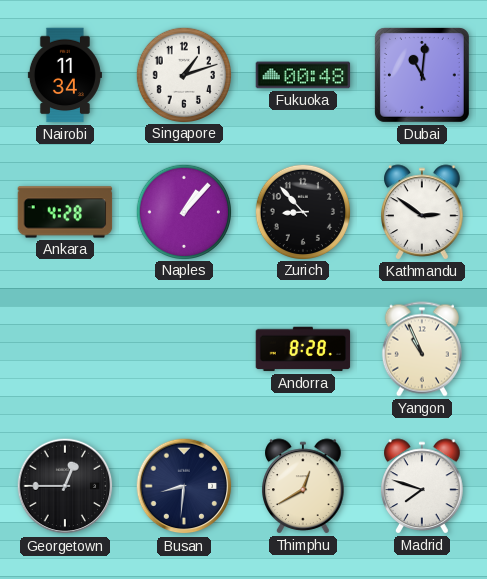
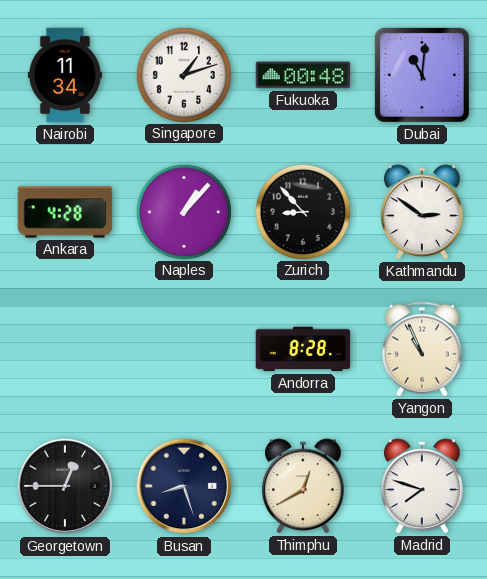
Busan: 8:31 -> 8:27 (184, 486)
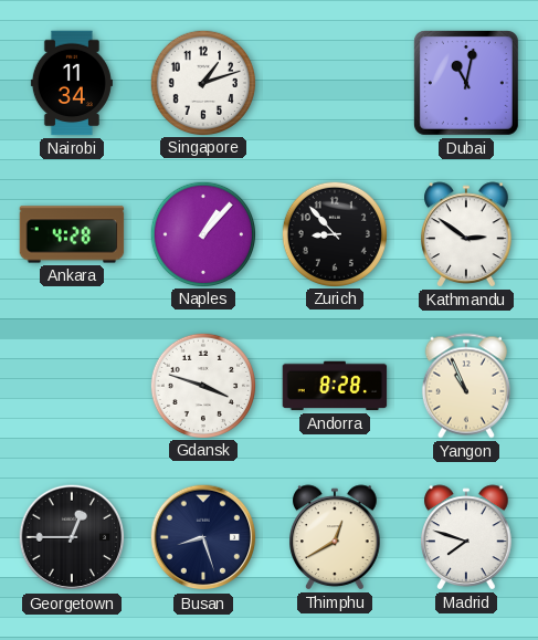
Fukuoka: 00:48 -> none (303, 75)
Dubai: 11:01 -> 11:02 (466, 83)
Gdansk: none -> 3:48 (202, 385)
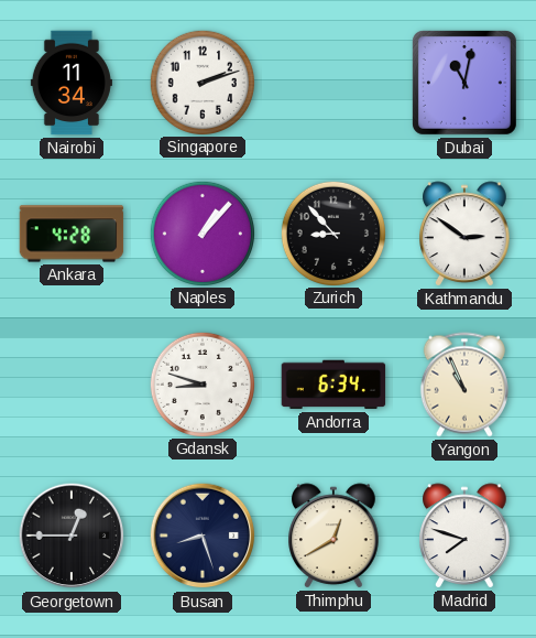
Singapore: 1:12 -> 2:12 (201, 82)
Gdansk: 3:48 -> 8:48 (201, 383)
Andorra: 8:28 -> 6:34 (333, 385)
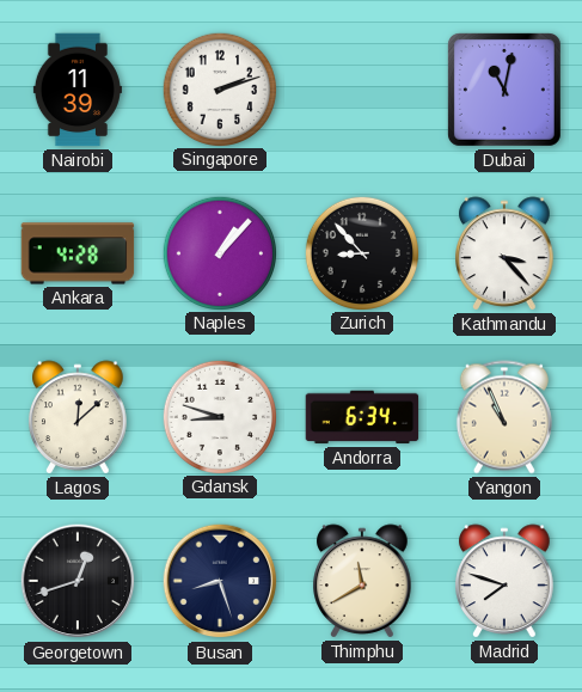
Nairobi: 11:34 -> 11:39 (78, 90)
Kathmandu: 2:51 -> 3:23 (504, 253)
Lagos: none -> 12:08 (78, 417)
Georgetown: 12:45 -> 12:42 (78, 581)
Thimphu: 12:40 -> 11:40 (362, 581)
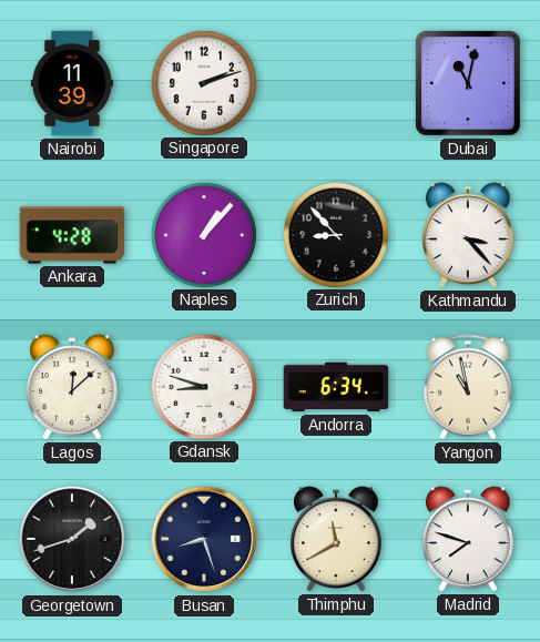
Yangon: 10:56 -> 10:58 (468, 387)
Georgetown: 12:42 -> 1:42 (72, 539)
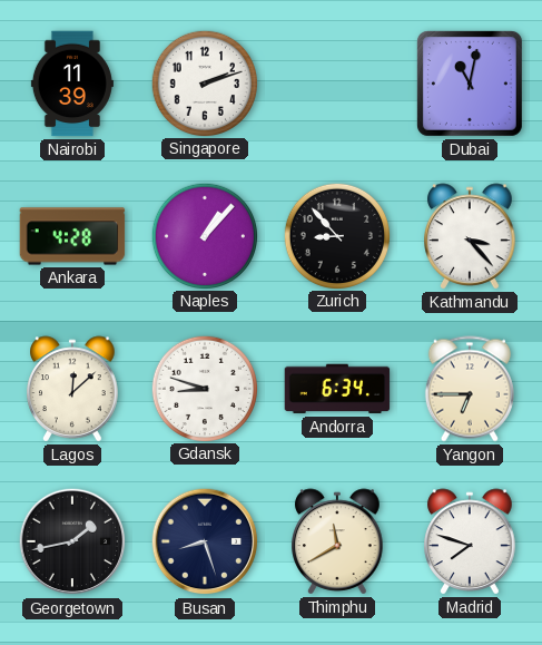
Yangon: 10:58 -> 6:45 (470, 389)
Georgetown: 1:42 -> 1:43 (72, 541)
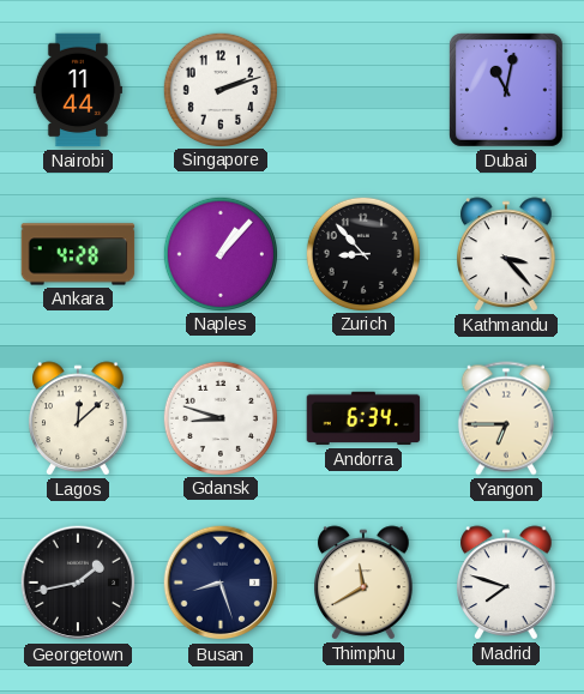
Nairobi: 11:39 -> 11:44 (78, 90)
